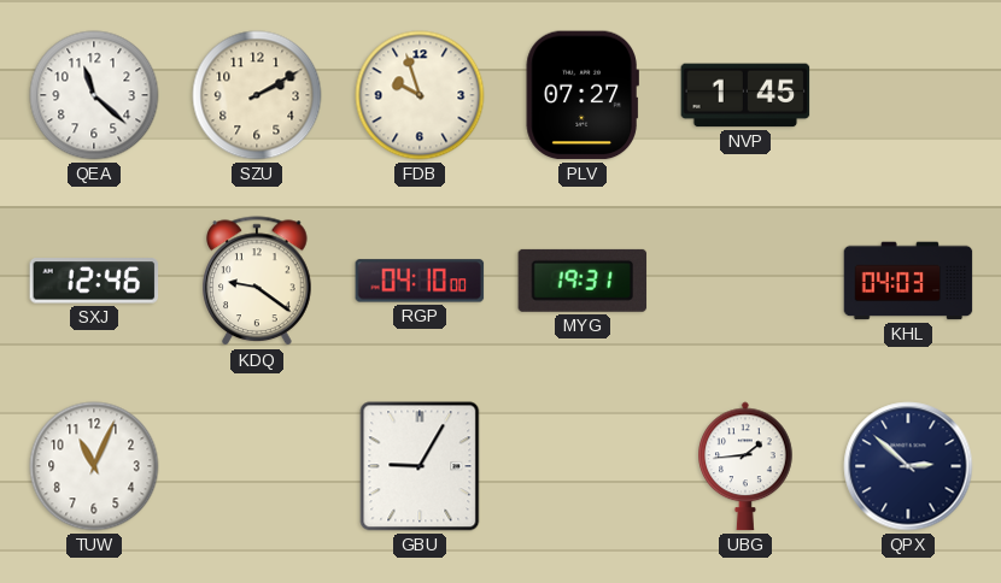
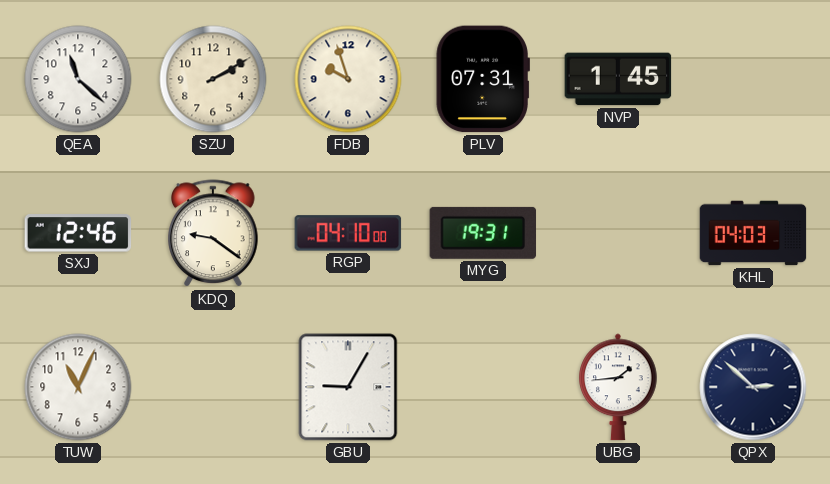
PLV: 07:27 -> 07:31 (483, 79)
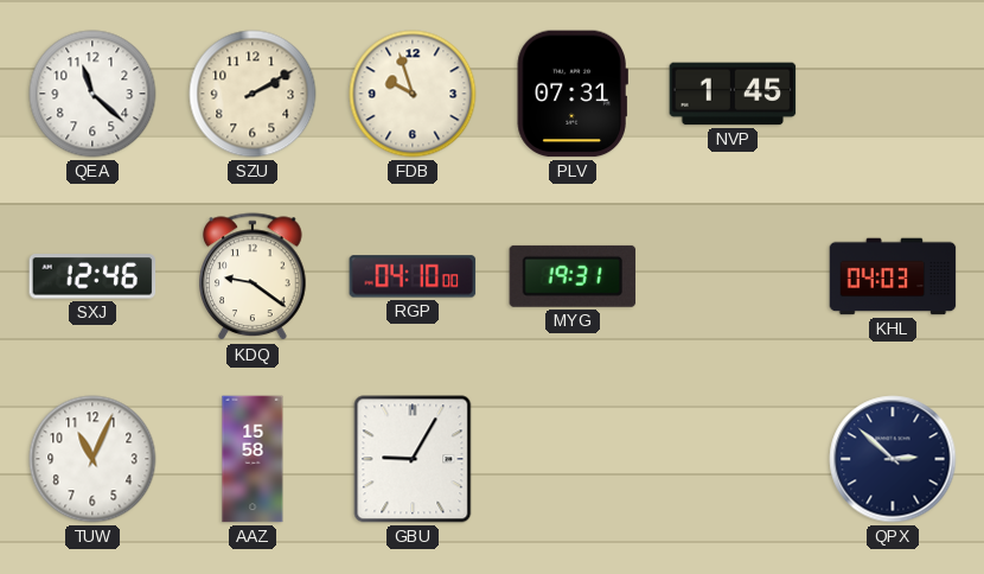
AAZ: none -> 15:58 (253, 459)
UBG: 1:44 -> none (619, 387)
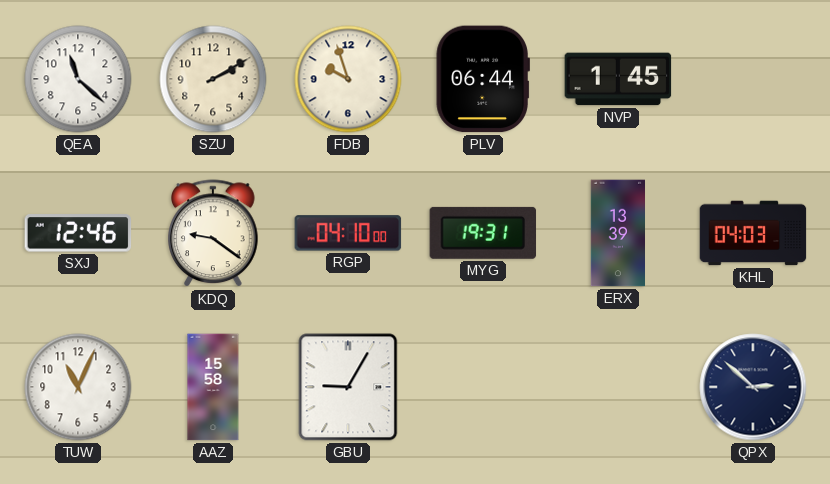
PLV: 07:31 -> 06:44 (483, 79)
ERX: none -> 13:39 (618, 233)
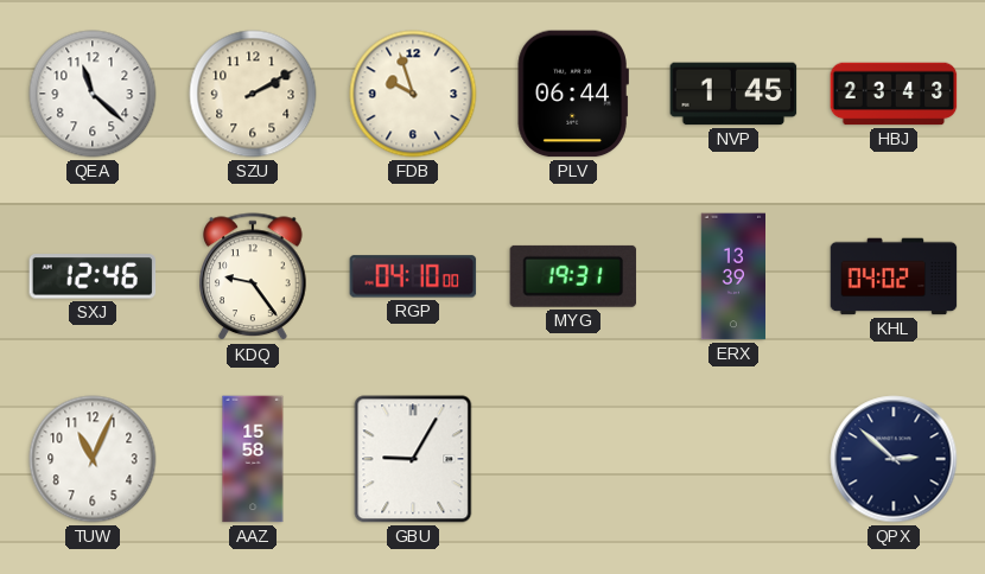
HBJ: none -> 23:43 (894, 94)
KDQ: 9:21 -> 9:24 (253, 278)
KHL: 04:03 -> 04:02 (894, 276)
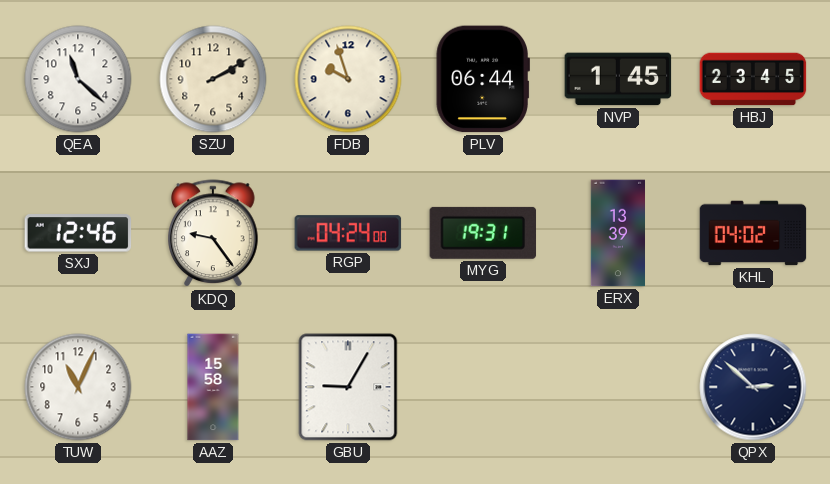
HBJ: 23:43 -> 23:45 (753, 79)
RGP: 04:10 -> 04:24 (348, 233)
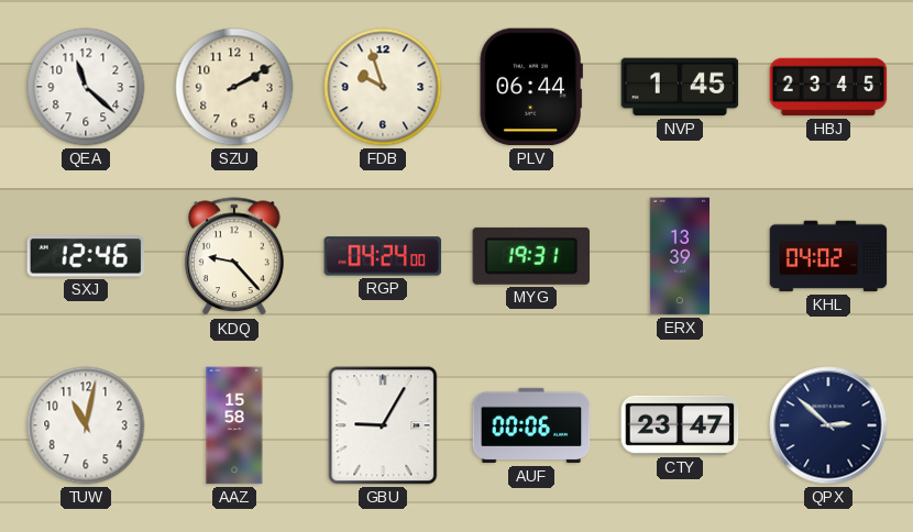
KDQ: 9:24 -> 9:23 (234, 257)
TUW: 11:04 -> 11:02 (86, 425)
AUF: none -> 00:06 (531, 425)
CTY: none -> 23:47 (680, 425)
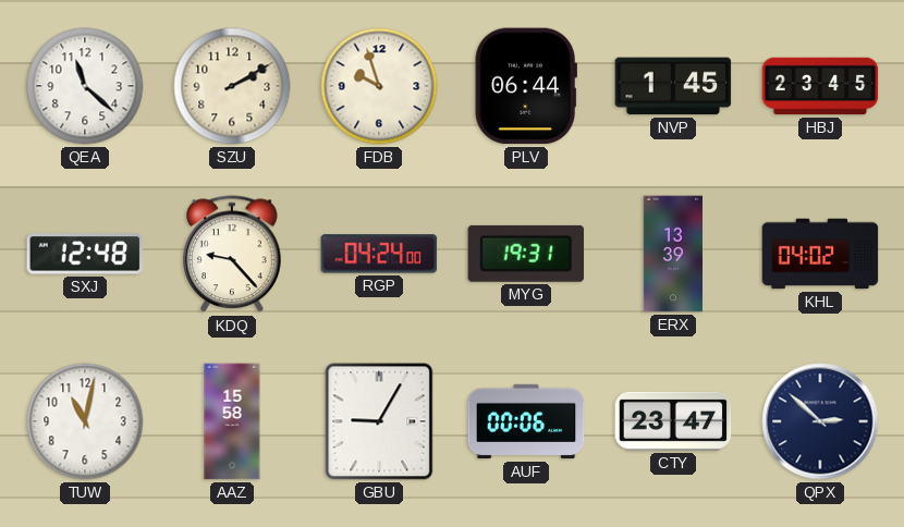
SXJ: 12:46 -> 12:48 (85, 254)
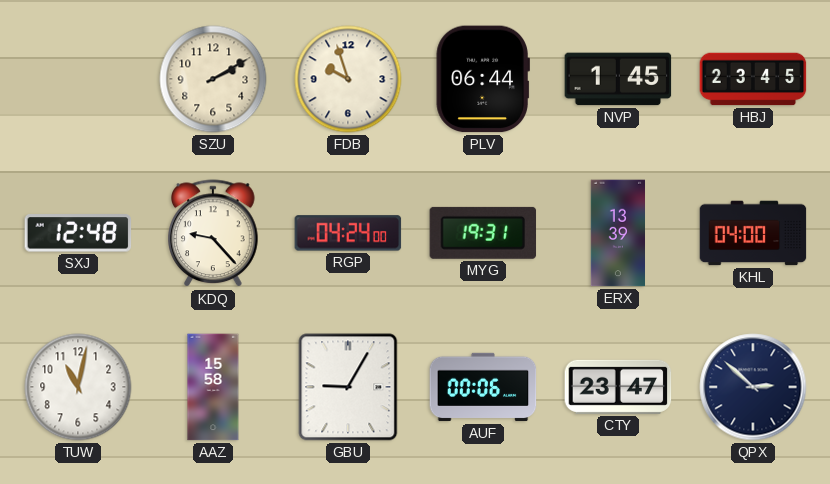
QEA: 11:22 -> none (85, 86)
KHL: 04:02 -> 04:00 (753, 233)
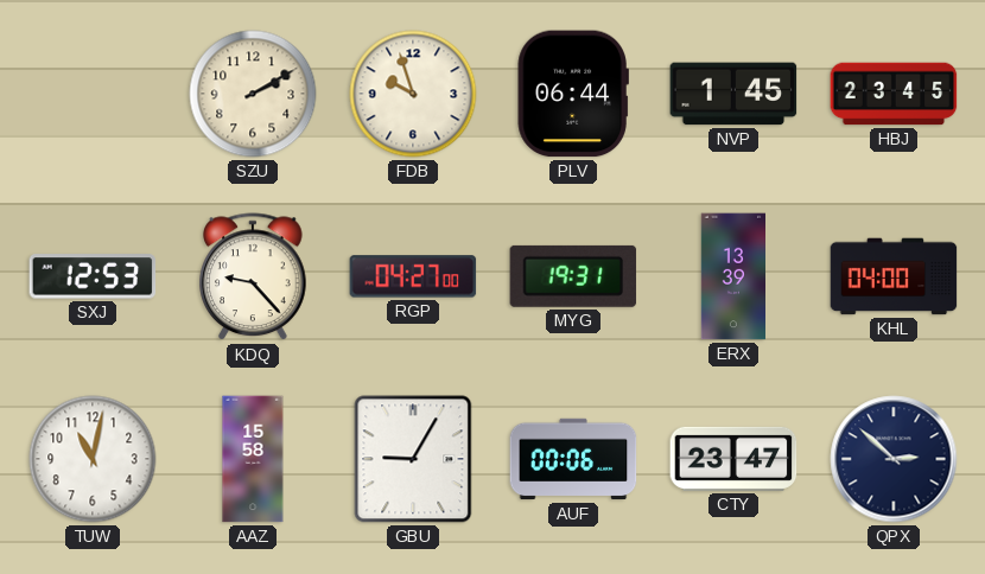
SXJ: 12:48 -> 12:53 (93, 276)
RGP: 04:24 -> 04:27 (413, 276)
